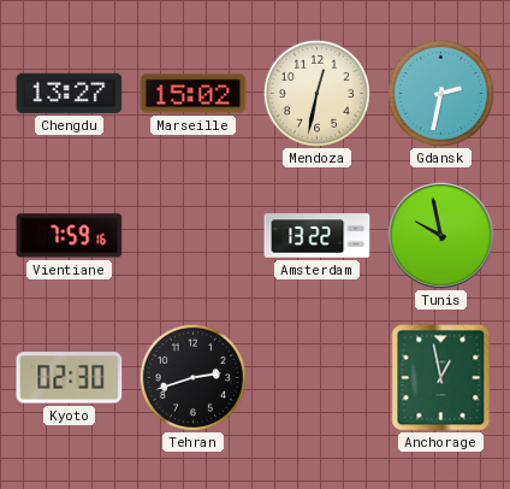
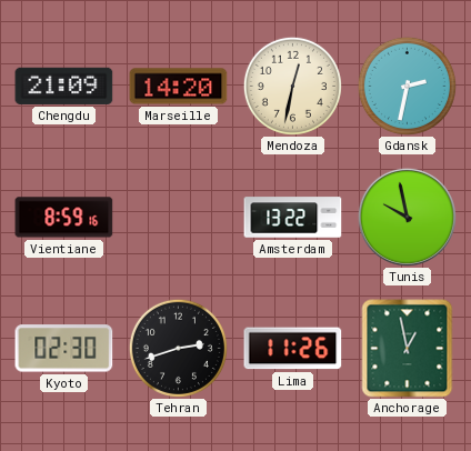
Chengdu: 13:27 -> 21:09 (64, 86)
Marseille: 15:02 -> 14:20 (179, 87)
Vientiane: 7:59 -> 8:59 (64, 218)
Lima: none -> 11:26 (293, 349)
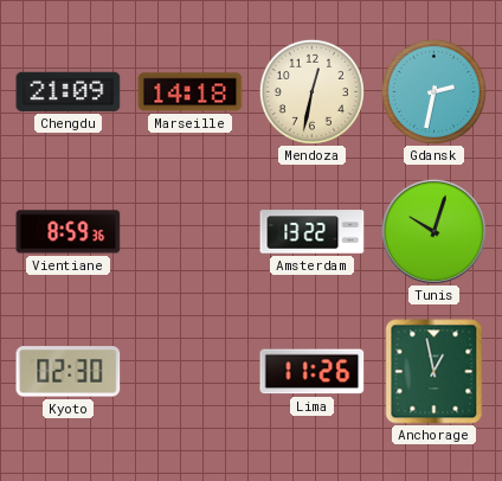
Marseille: 14:20 -> 14:18 (191, 92)
Vientiane: 8:59:16 -> 8:59:36 (69, 232)
Tunis: 9:58 -> 10:03 (433, 231)
Tehran: 2:42 -> none (178, 348)
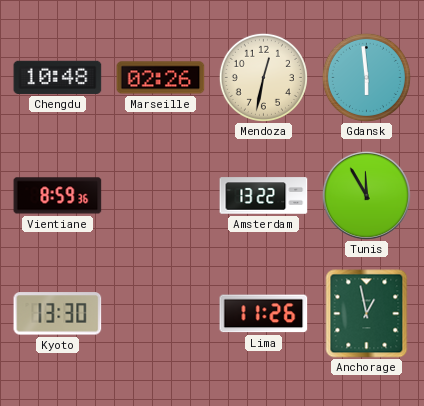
Chengdu: 21:09 -> 10:48 (58, 77)
Marseille: 14:18 -> 02:26 (161, 78)
Gdansk: 2:32 -> 5:59 (366, 77)
Tunis: 10:03 -> 11:55 (366, 195)
Kyoto: 02:30 -> 13:30 (58, 314)
